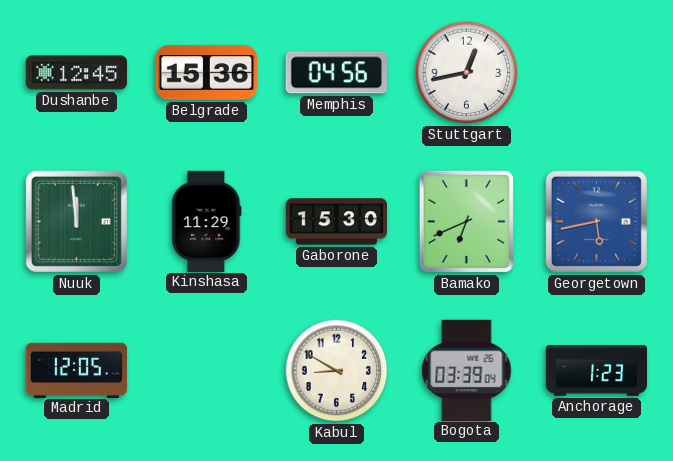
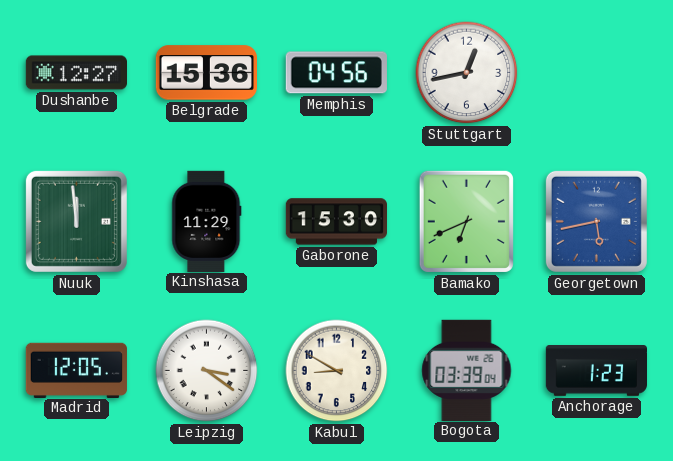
Dushanbe: 12:45 -> 12:27 (76, 73)
Leipzig: none -> 3:21 (207, 371)
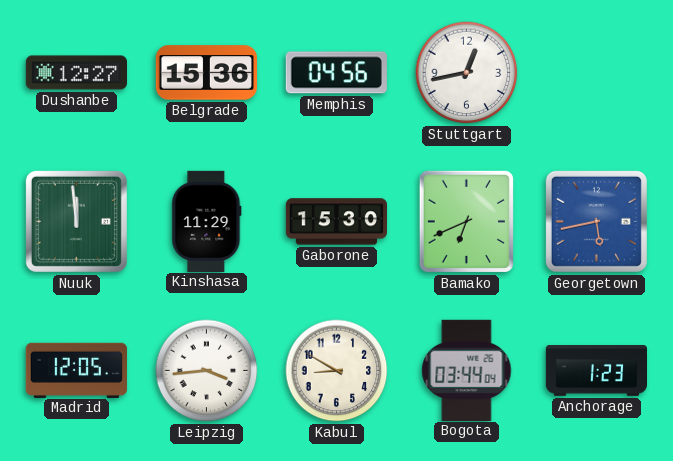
Leipzig: 3:21 -> 3:44 (207, 371)
Bogota: 03:39 -> 03:44 (467, 370)
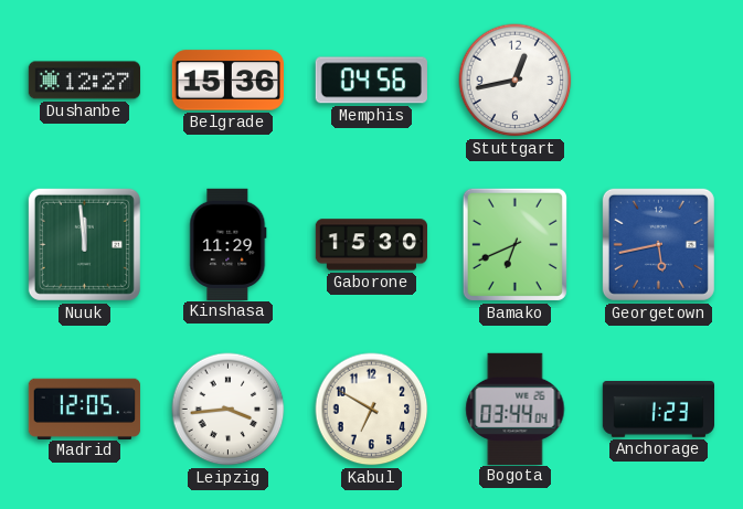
Kabul: 8:50 -> 6:50 (372, 410)
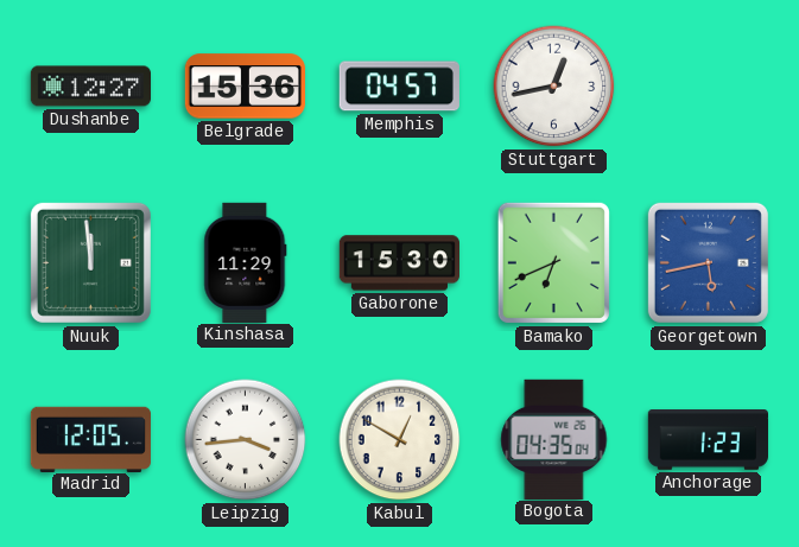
Memphis: 04:56 -> 04:57 (399, 87)
Kabul: 6:50 -> 12:50 (400, 440)
Bogota: 03:44 -> 04:35 (554, 439)
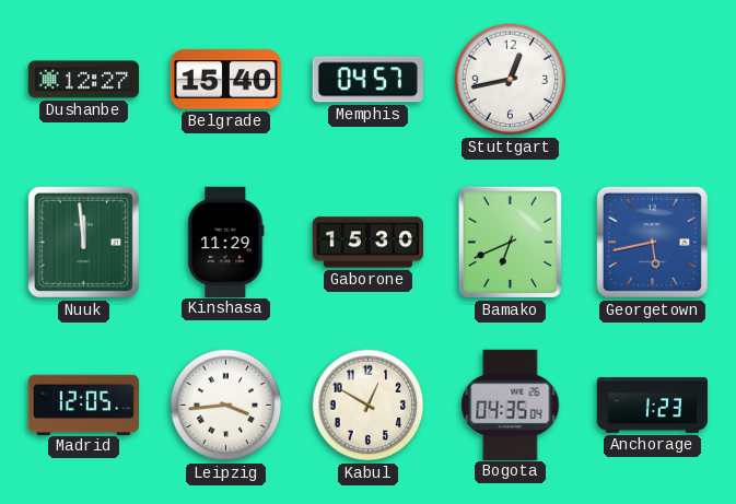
Belgrade: 15:36 -> 15:40 (225, 80)
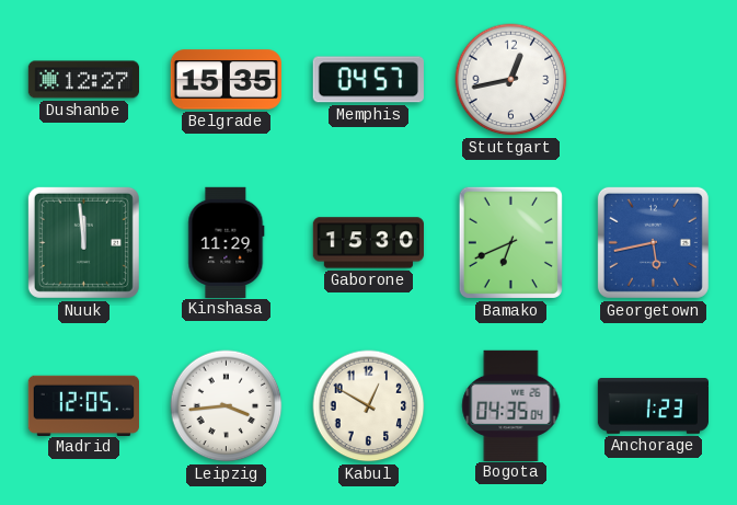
Belgrade: 15:40 -> 15:35 (226, 80)
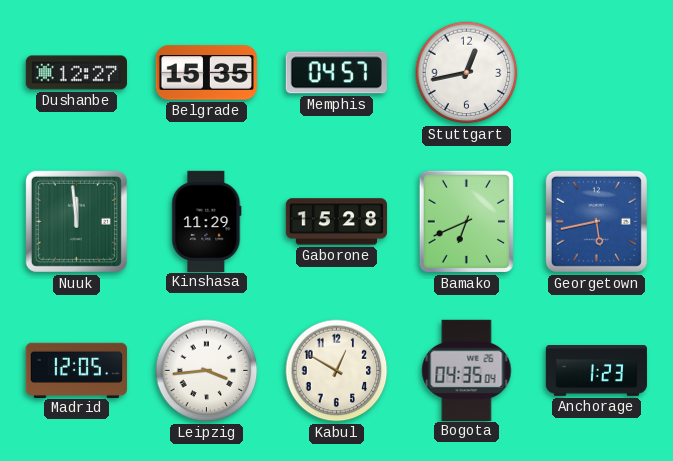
Gaborone: 15:30 -> 15:28 (336, 222)
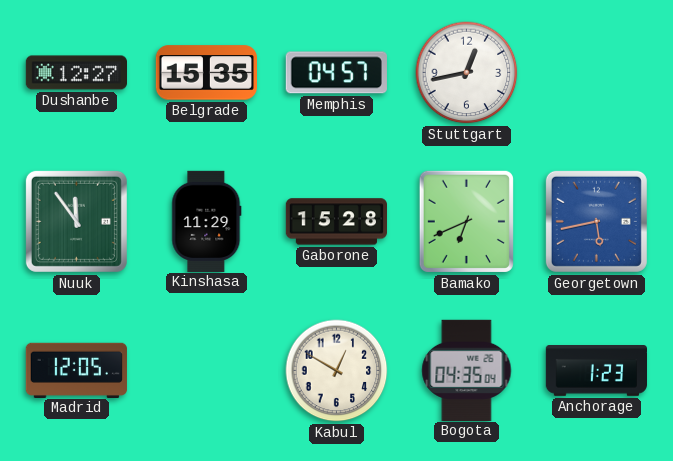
Nuuk: 11:59 -> 11:54 (76, 221)
Leipzig: 3:44 -> none (207, 371)
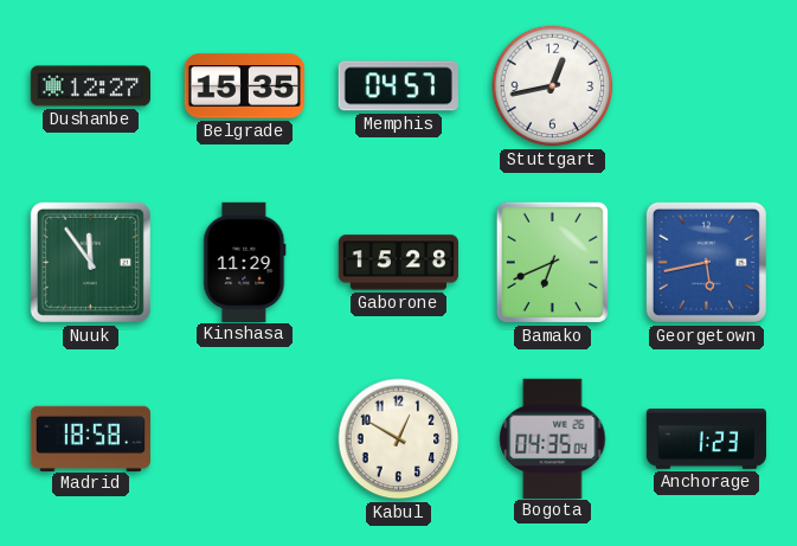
Madrid: 12:05 -> 18:58 (90, 438)
